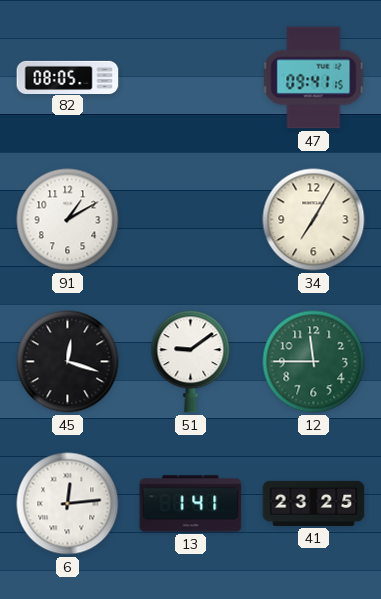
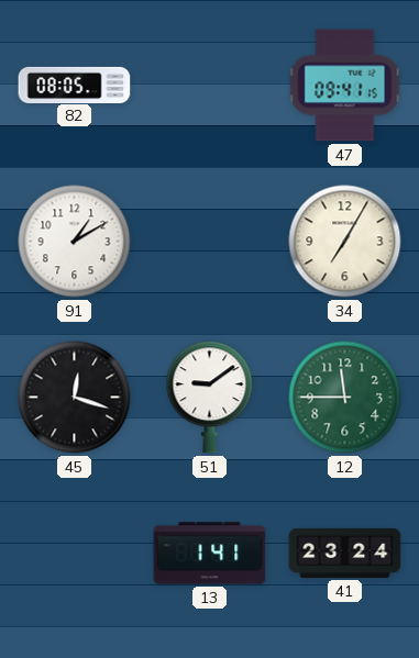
6: 12:14 -> none (68, 504)
41: 23:25 -> 23:24 (345, 553)
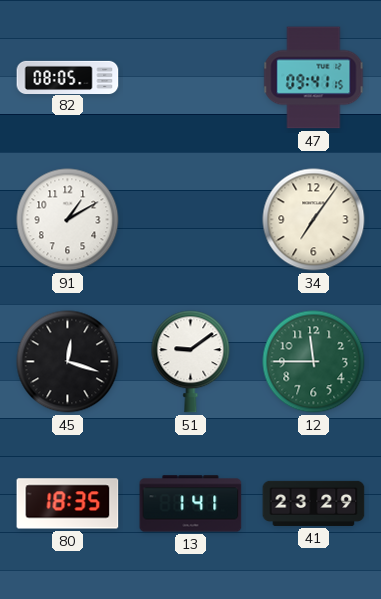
34: 7:05 -> 7:06 (314, 220)
80: none -> 18:35 (68, 504)
41: 23:24 -> 23:29 (314, 503)
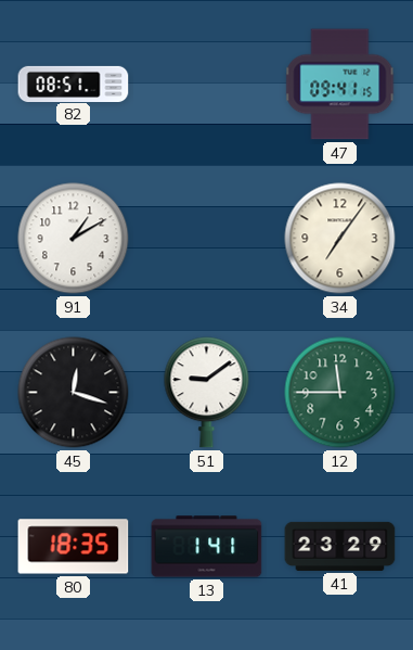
82: 08:05 -> 08:51 (74, 84)
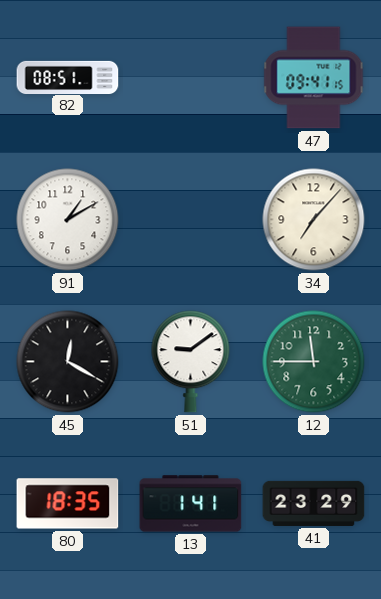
34: 7:06 -> 7:07 (314, 220)
45: 12:18 -> 12:20 (68, 362)
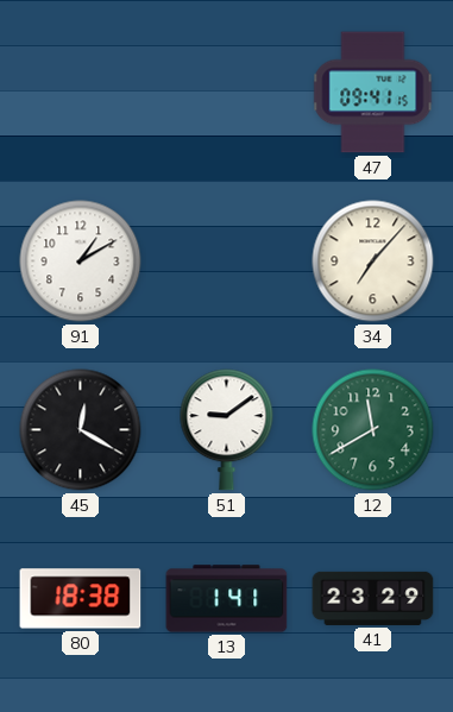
82: 08:51 -> none (68, 77)
12: 11:45 -> 11:40 (373, 430)
80: 18:35 -> 18:38 (81, 599)
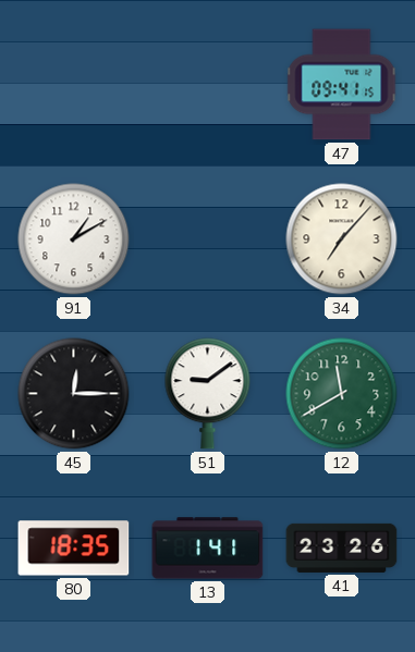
45: 12:20 -> 12:15 (74, 394)
80: 18:38 -> 18:35 (74, 549)
41: 23:29 -> 23:26 (342, 548)
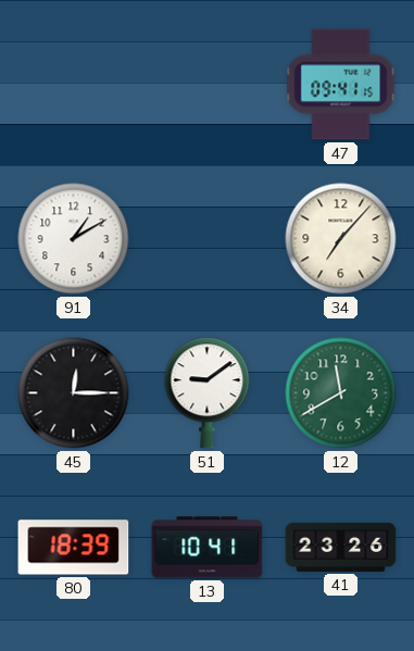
80: 18:35 -> 18:39 (74, 548)
13: 1:41 -> 10:41 (208, 548)
